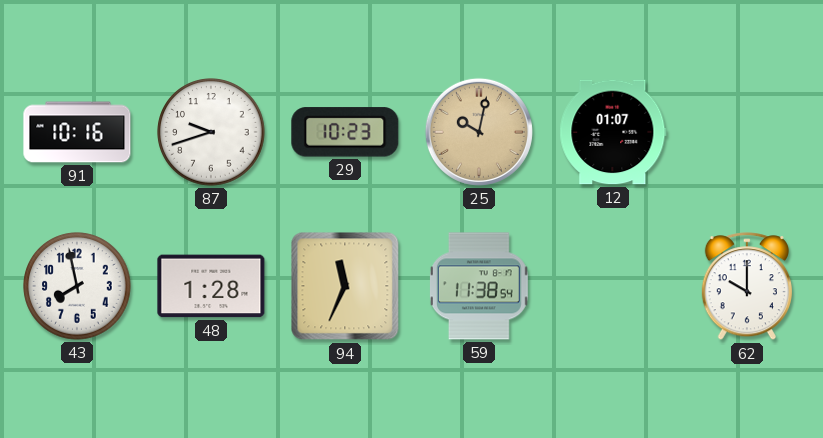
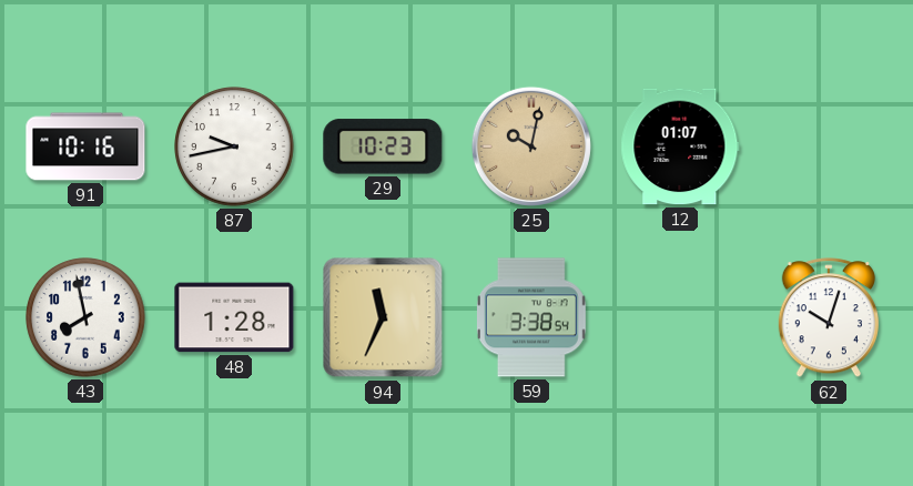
87: 9:42 -> 9:43 (234, 146)
59: 11:38 -> 3:38 (531, 317)
62: 10:00 -> 10:03 (829, 318)
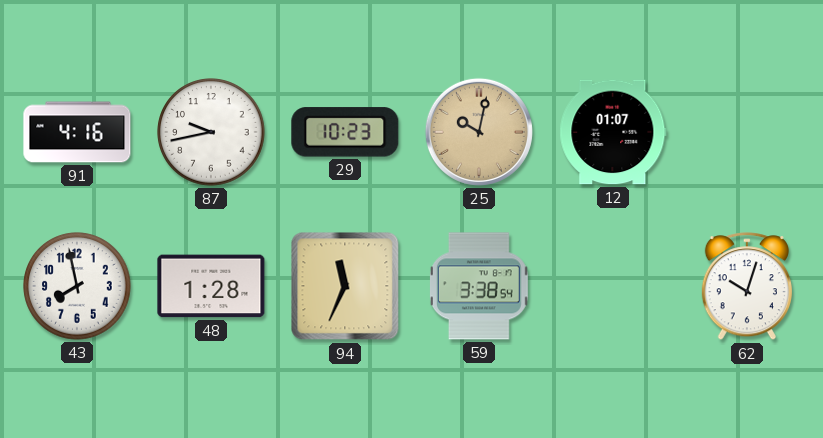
91: 10:16 -> 4:16 (77, 132)
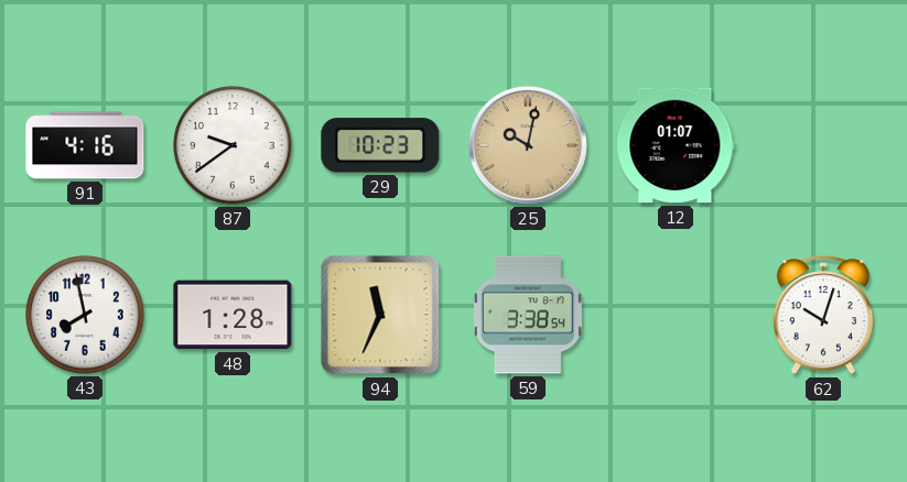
87: 9:43 -> 9:39 (233, 145)
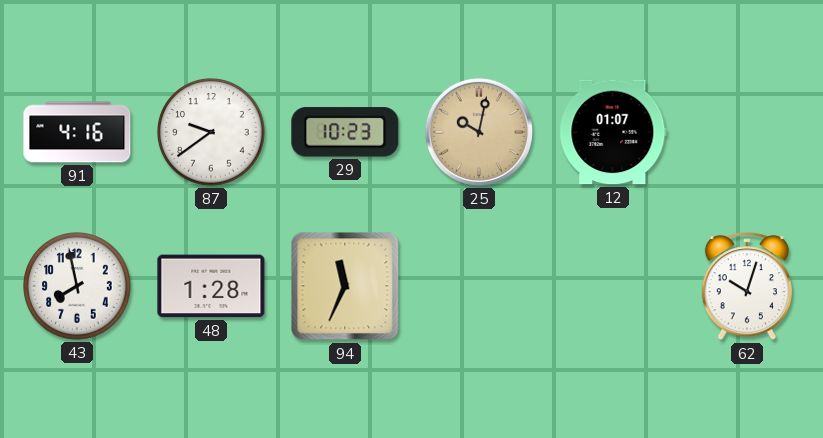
59: 3:38 -> none (528, 315)
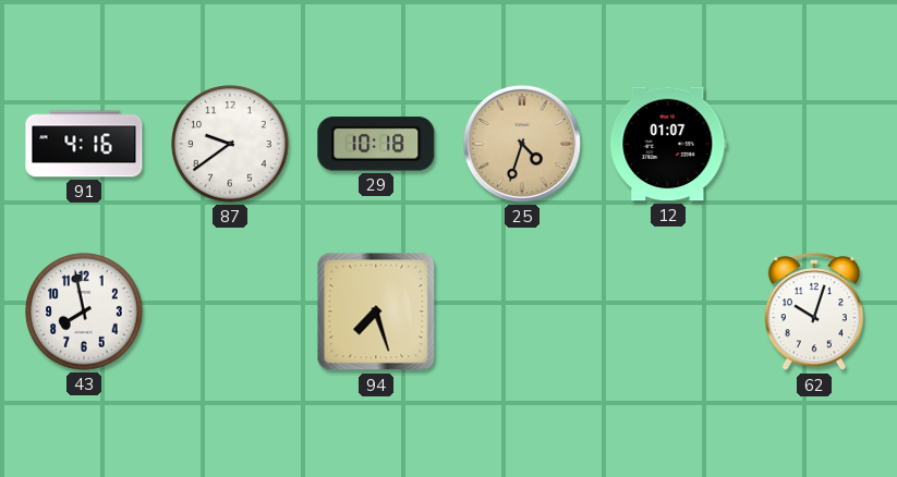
29: 10:23 -> 10:18 (376, 144)
25: 10:02 -> 4:33 (522, 144)
48: 1:28 -> none (211, 286)
94: 11:34 -> 7:27 (376, 311)
